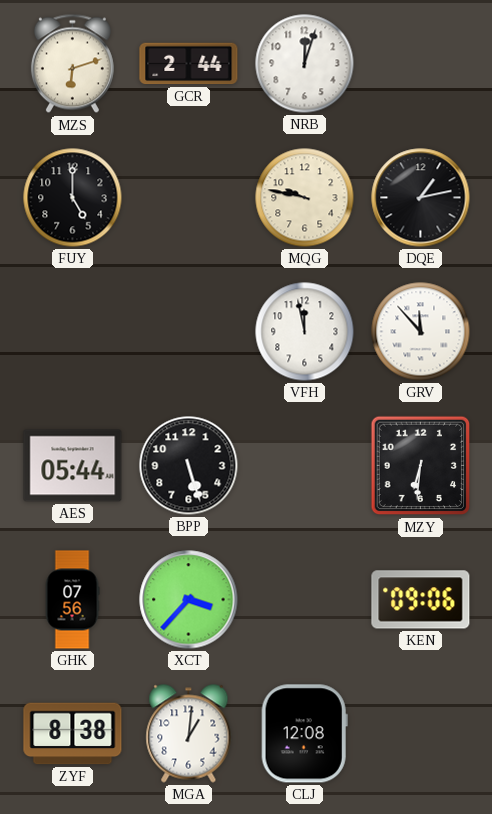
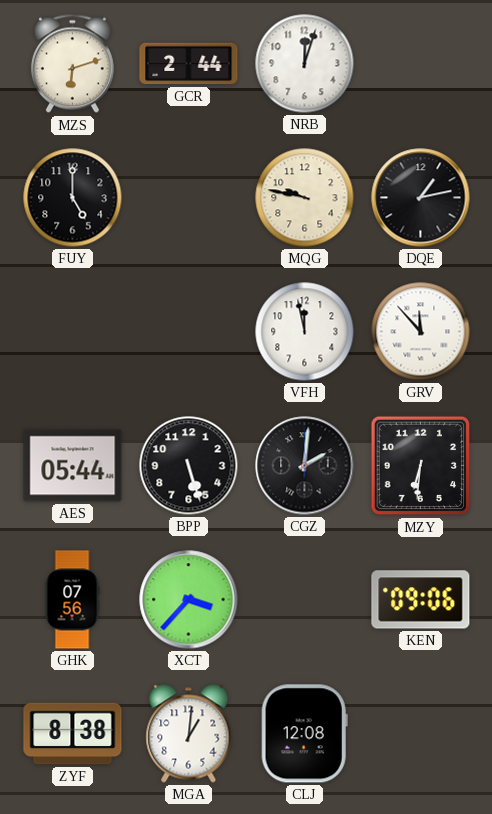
CGZ: none -> 2:01 (305, 466)
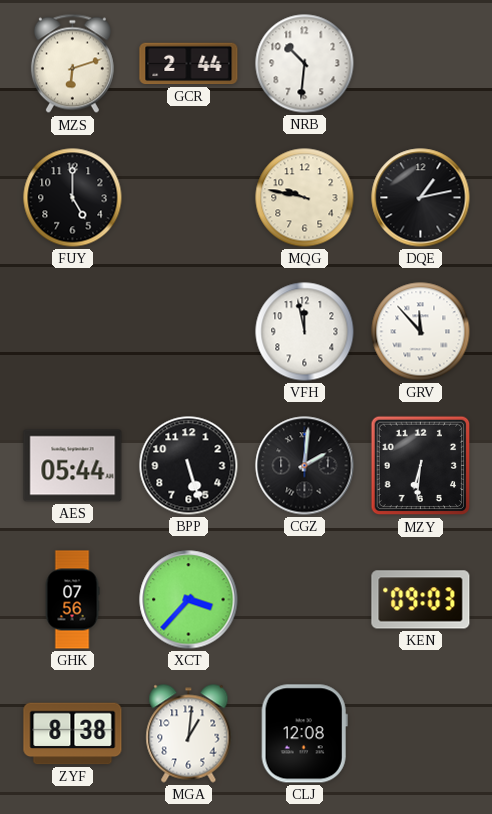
NRB: 12:03 -> 10:31 (305, 64)
KEN: 09:06 -> 09:03 (421, 600)
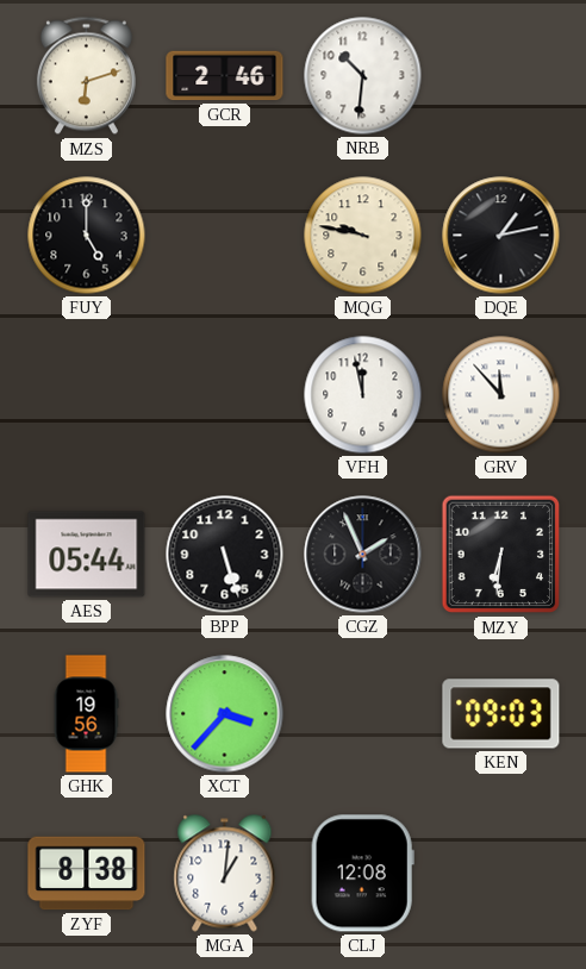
GCR: 2:44 -> 2:46 (225, 76)
CGZ: 2:01 -> 1:56 (363, 555)
GHK: 07:56 -> 19:56 (86, 714)
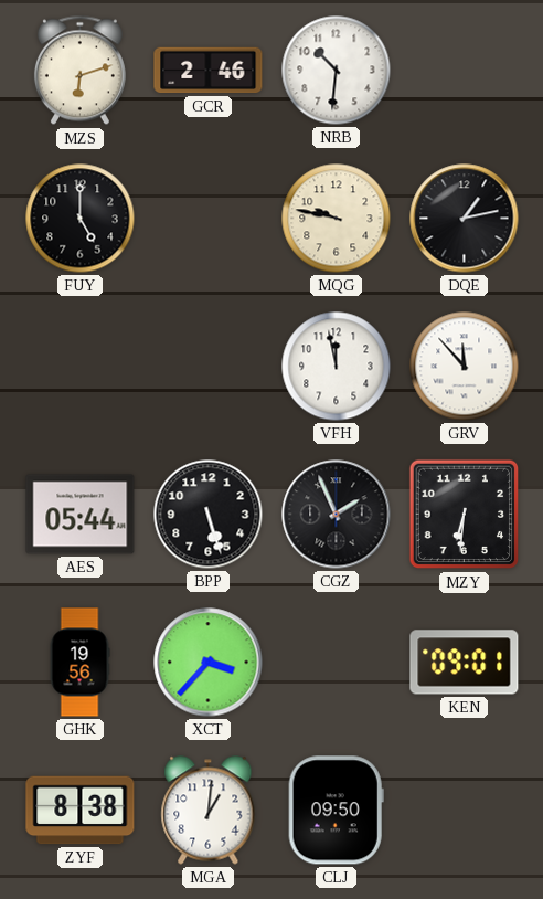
KEN: 09:03 -> 09:01 (465, 663)
CLJ: 12:08 -> 09:50 (336, 811)
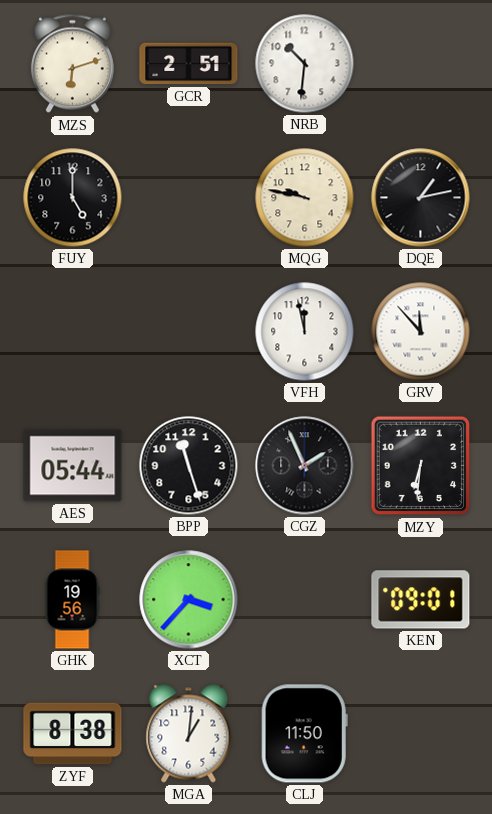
GCR: 2:46 -> 2:51 (189, 64)
BPP: 5:27 -> 11:27 (189, 466)
CLJ: 09:50 -> 11:50 (304, 734)
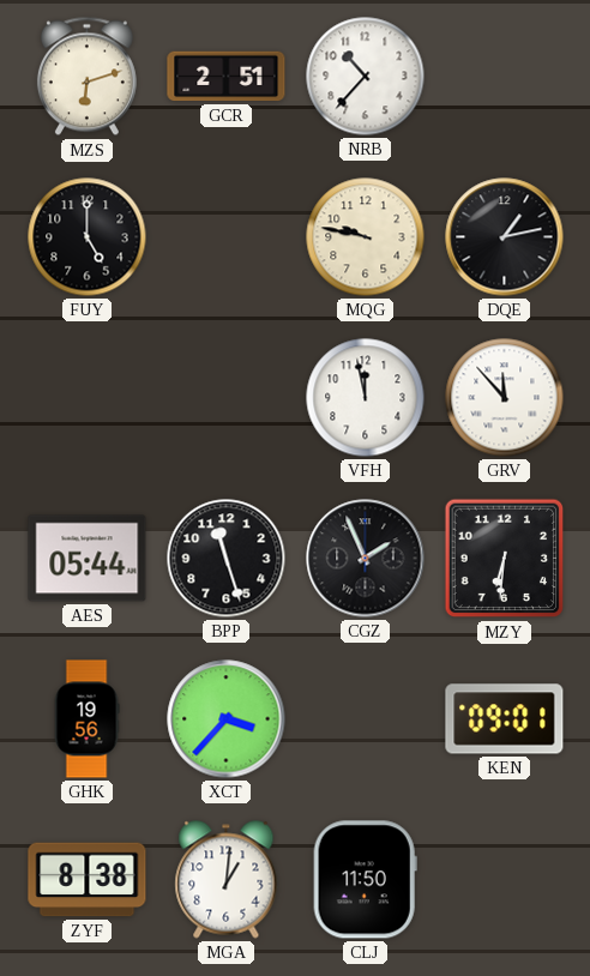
NRB: 10:31 -> 10:37 (366, 77)
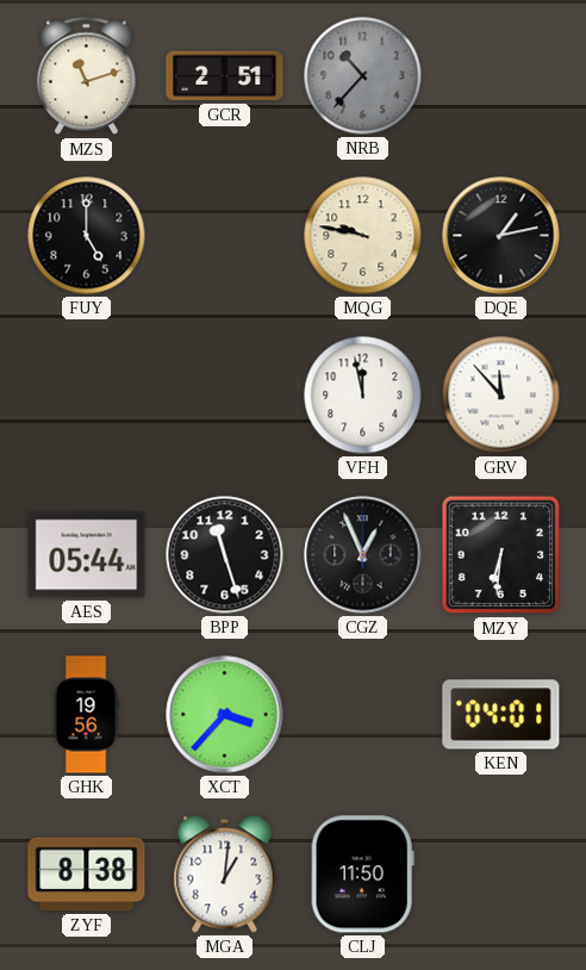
MZS: 6:12 -> 11:12 (86, 76)
NRB dial: white -> grey (363, 76)
CGZ: 1:56 -> 12:56 (363, 555)
KEN: 09:01 -> 04:01 (501, 715)
